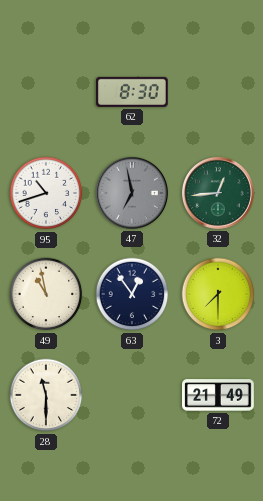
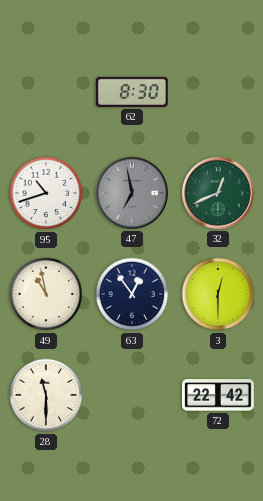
32: 12:44 -> 12:41 (218, 193)
3: 7:30 -> 12:30 (218, 294)
72: 21:49 -> 22:42 (218, 395)
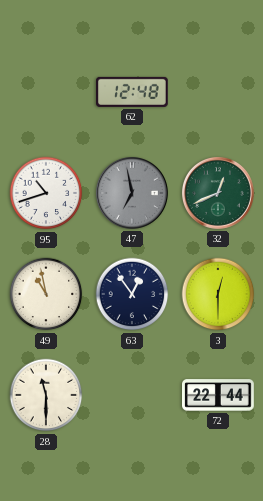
62: 8:30 -> 12:48 (133, 92)
72: 22:42 -> 22:44 (218, 395)
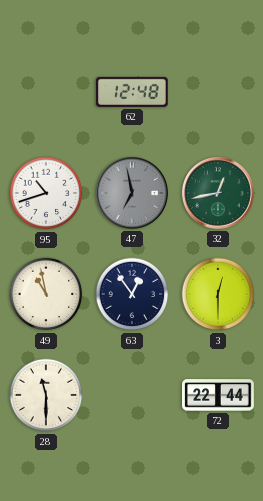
32: 12:41 -> 12:43 (218, 193)
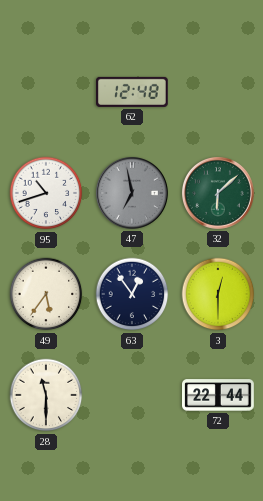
32: 12:43 -> 6:08 (218, 193)
49: 10:58 -> 5:36 (46, 294)
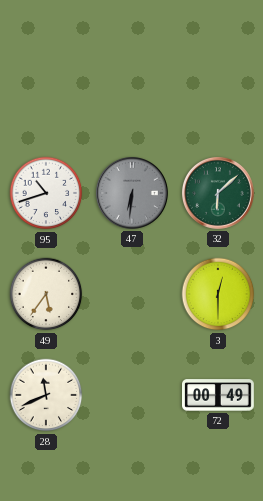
62: 12:48 -> none (133, 92)
47: 6:58 -> 6:31 (132, 193)
63: 12:54 -> none (132, 294)
28: 11:30 -> 11:41 (46, 395)
72: 22:44 -> 00:49 (218, 395)
